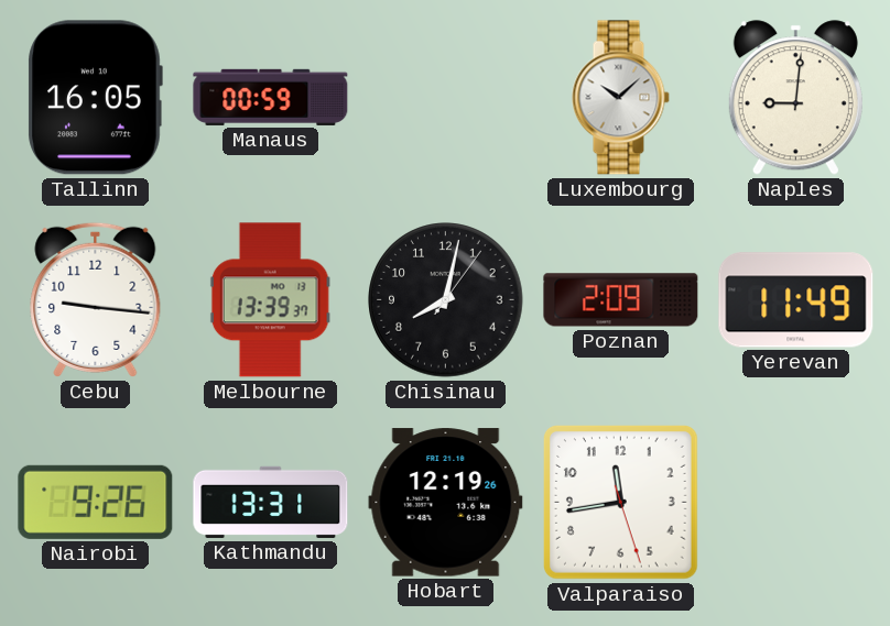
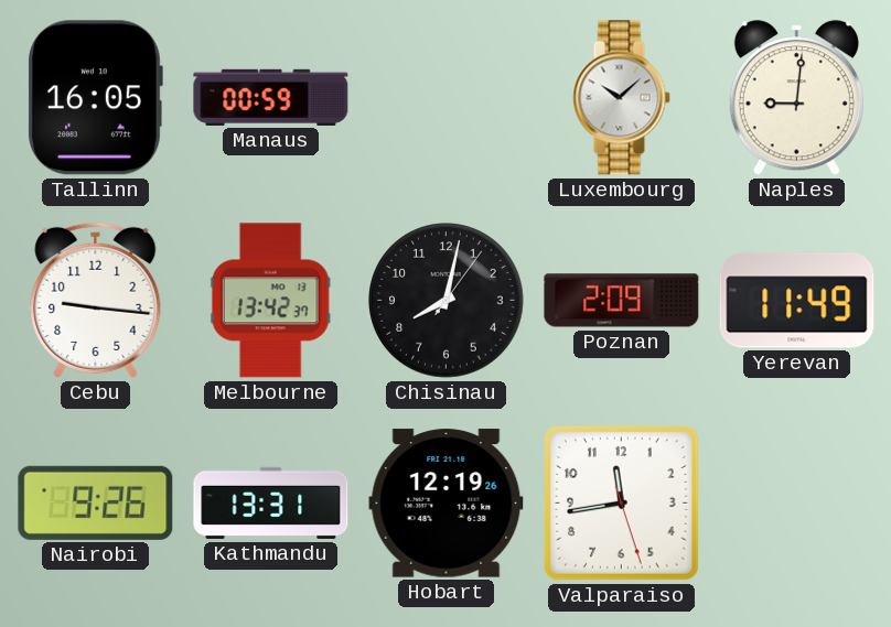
Melbourne: 13:39 -> 13:42 (270, 301)
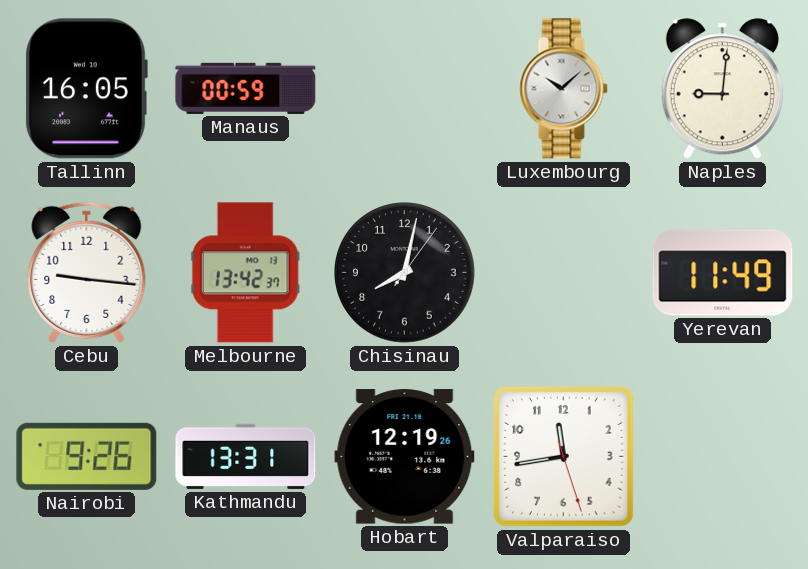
Poznan: 2:09 -> none (622, 301)
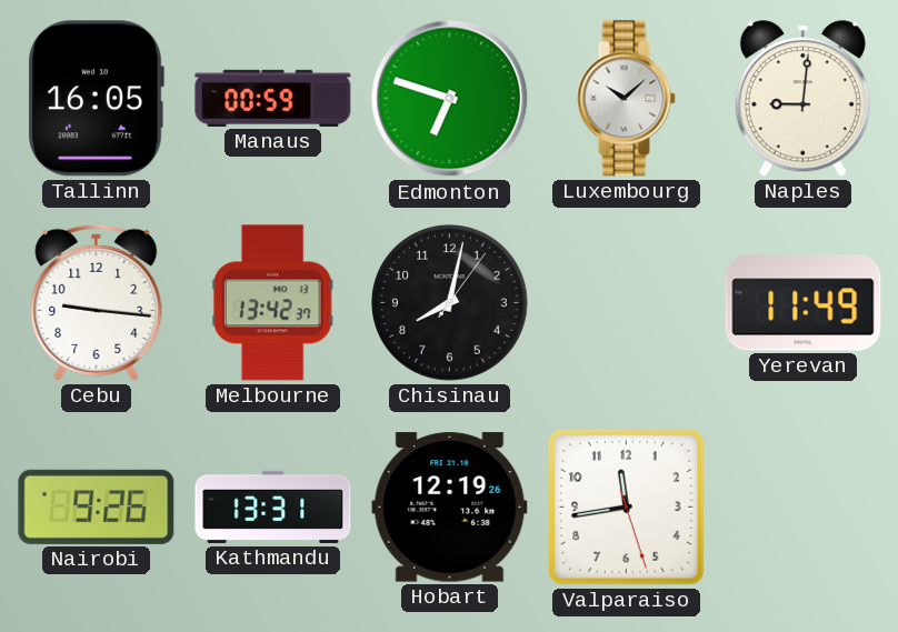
Edmonton: none -> 6:48 (450, 99)
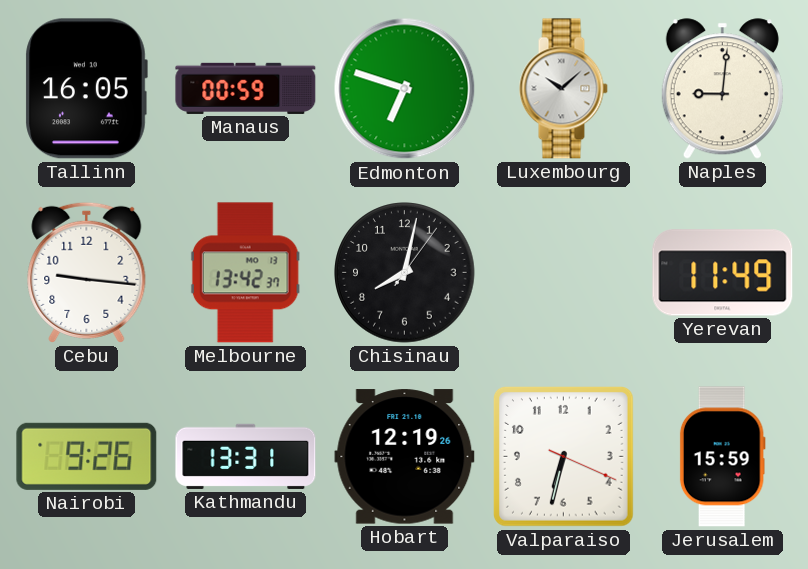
Valparaiso: 11:43 -> 6:32 (564, 457)
Jerusalem: none -> 15:59 (722, 457)
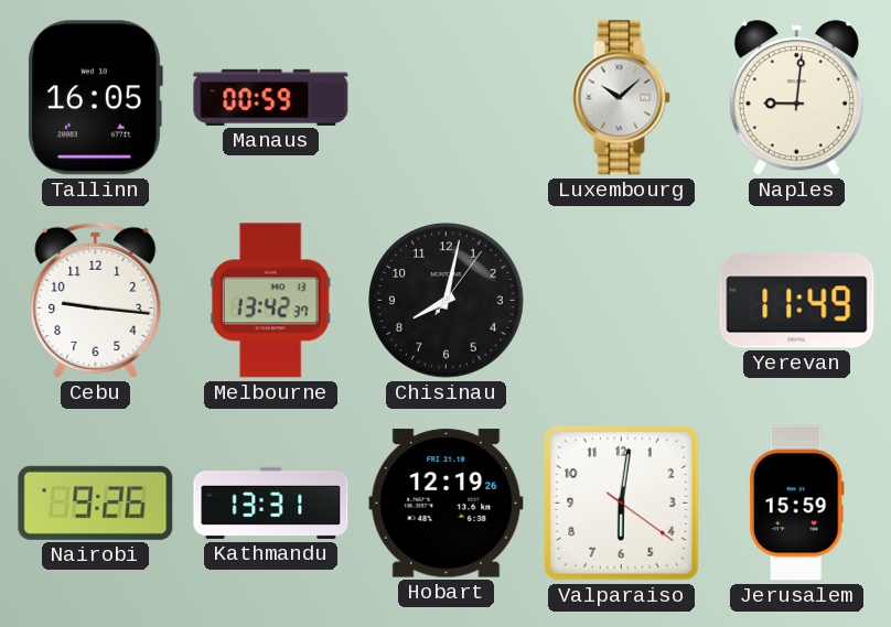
Edmonton: 6:48 -> none (405, 89)
Valparaiso: 6:32 -> 6:01 (622, 504)
